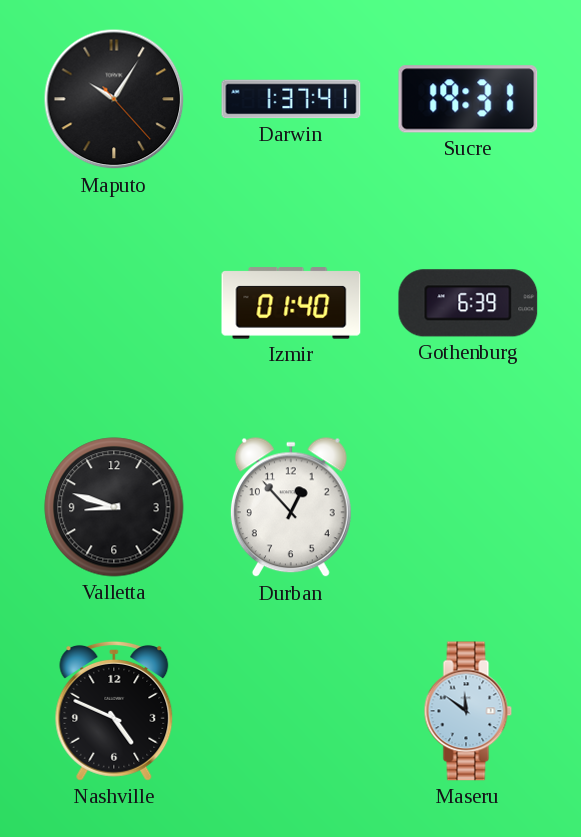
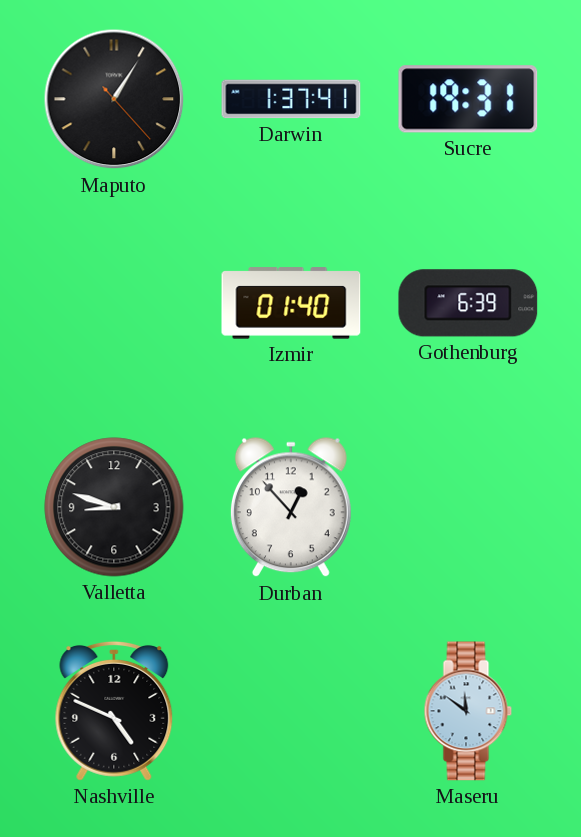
Maputo: 10:05 -> 1:05 (114, 99)
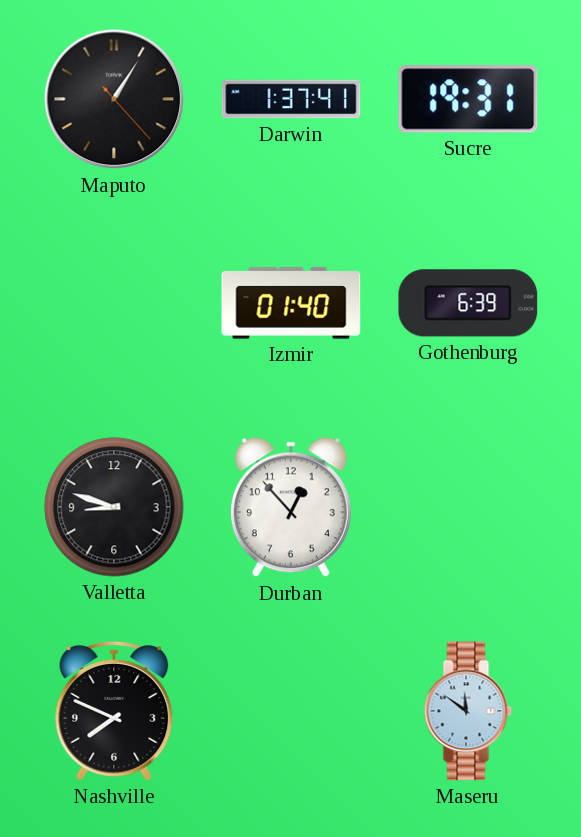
Nashville: 4:49 -> 7:49 (114, 711)
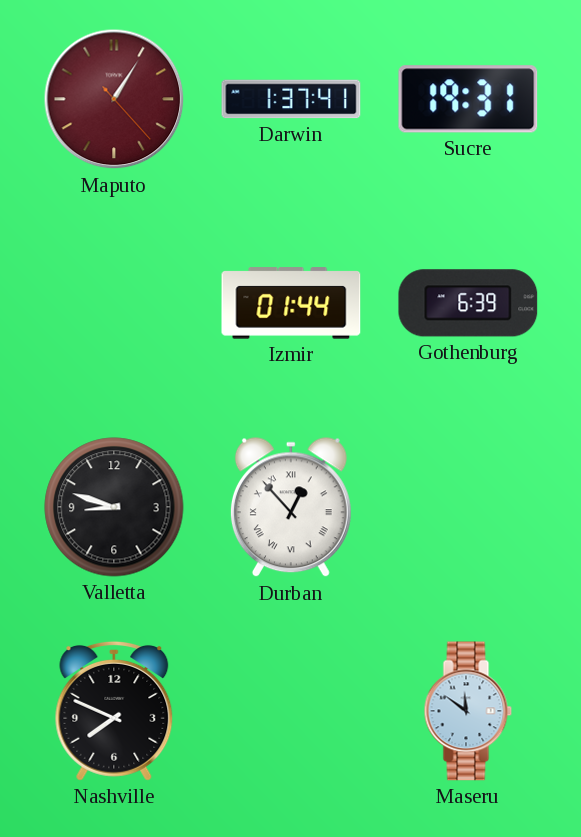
Maputo dial: black -> burgundy (114, 99)
Izmir: 01:40 -> 01:44 (291, 303)
Durban numerals: Arabic -> Roman (291, 508)
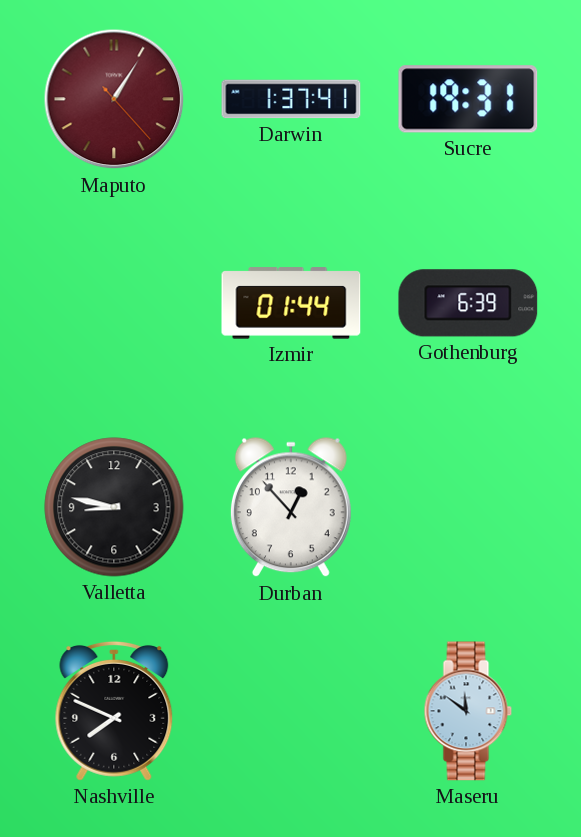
Valletta: 8:48 -> 8:47 (114, 507)
Durban numerals: Roman -> Arabic (291, 508)
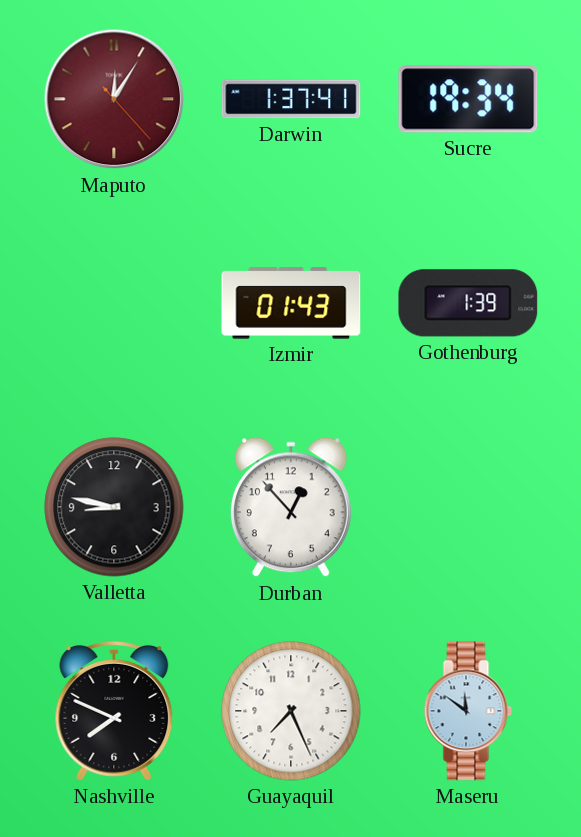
Maputo: 1:05 -> 12:05 (114, 99)
Sucre: 19:31 -> 19:34 (468, 99)
Izmir: 01:44 -> 01:43 (291, 303)
Gothenburg: 6:39 -> 1:39 (468, 303)
Guayaquil: none -> 7:26 (291, 711)
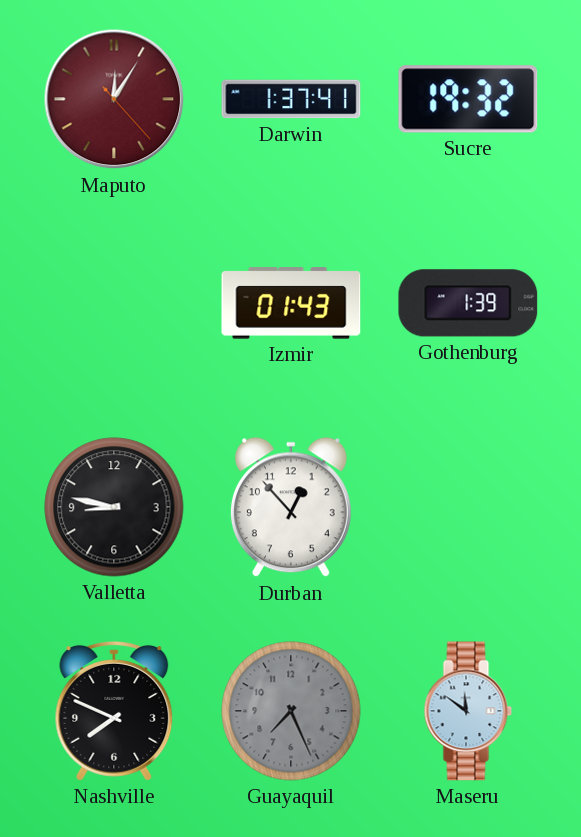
Sucre: 19:34 -> 19:32 (468, 99)
Guayaquil dial: white -> grey (291, 711)
